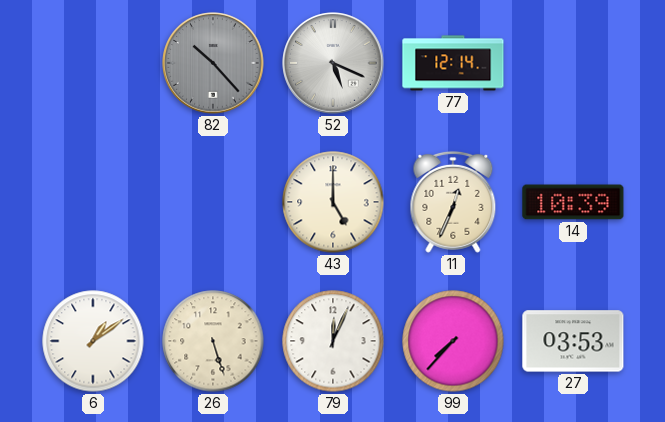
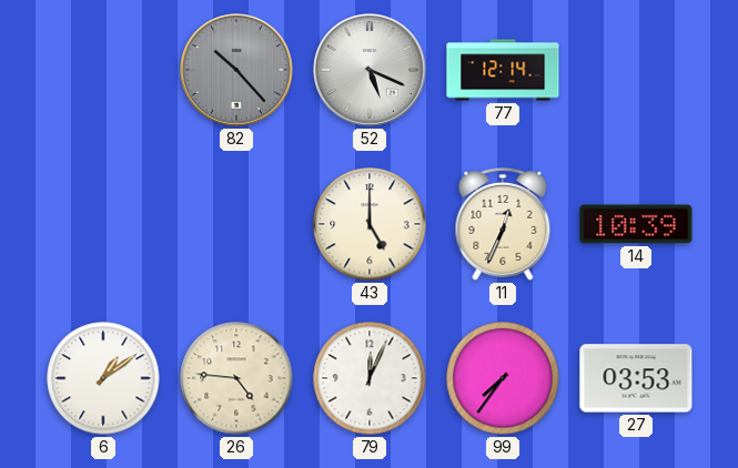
26: 5:27 -> 4:46 (236, 378)
99: 7:37 -> 7:36 (503, 378)
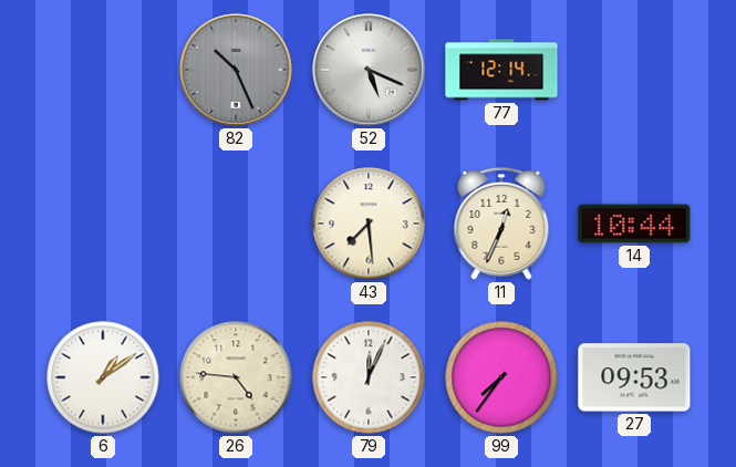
82: 10:23 -> 10:26 (236, 70)
43: 5:00 -> 7:29 (369, 224)
14: 10:39 -> 10:44 (634, 224)
27: 03:53 -> 09:53 (634, 377)
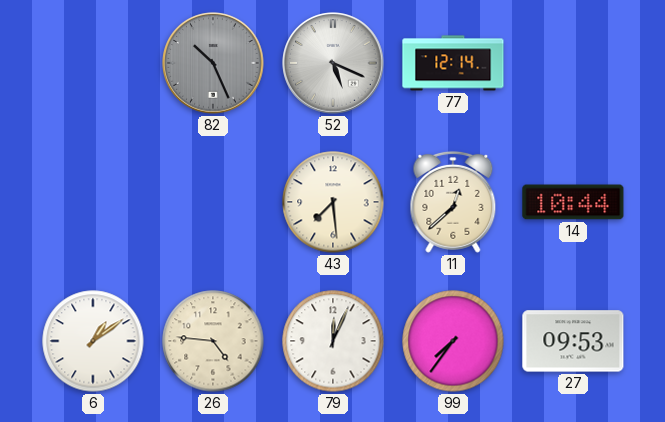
11: 12:34 -> 12:38 (453, 202)
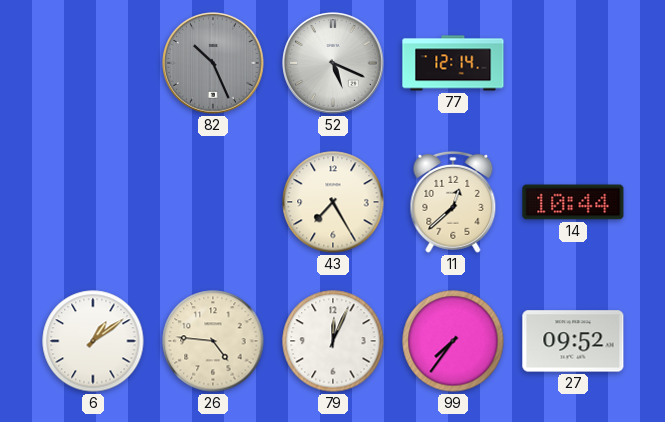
43: 7:29 -> 7:25 (333, 202)
27: 09:53 -> 09:52 (573, 341)
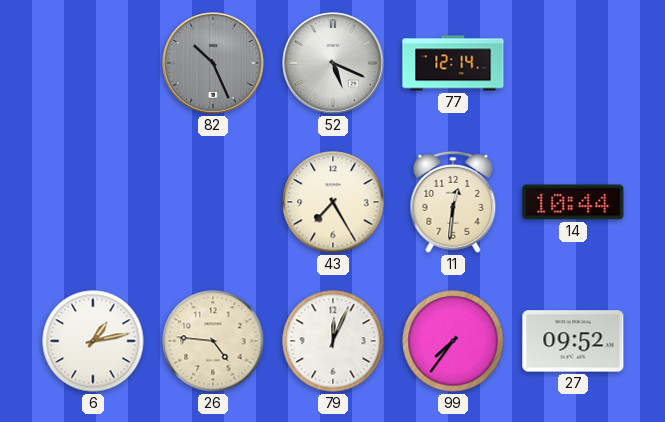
11: 12:38 -> 12:31 (453, 202)
6: 1:09 -> 1:13 (93, 341)
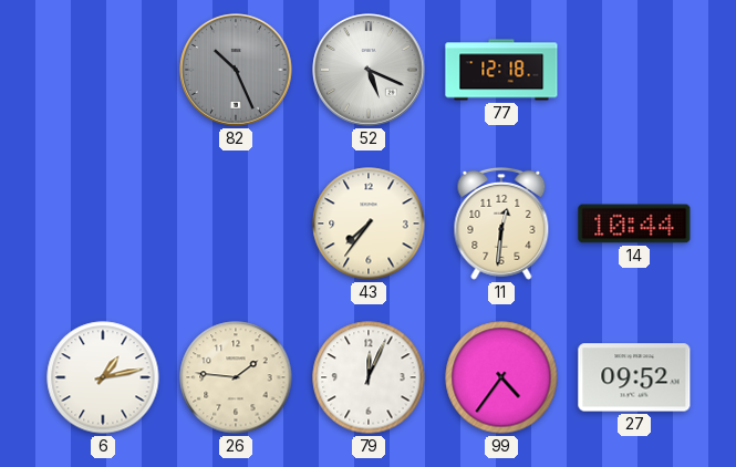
77: 12:14 -> 12:18 (501, 70)
43: 7:25 -> 7:36 (369, 224)
26: 4:46 -> 1:46 (236, 377)
99: 7:36 -> 4:36 (501, 377)
